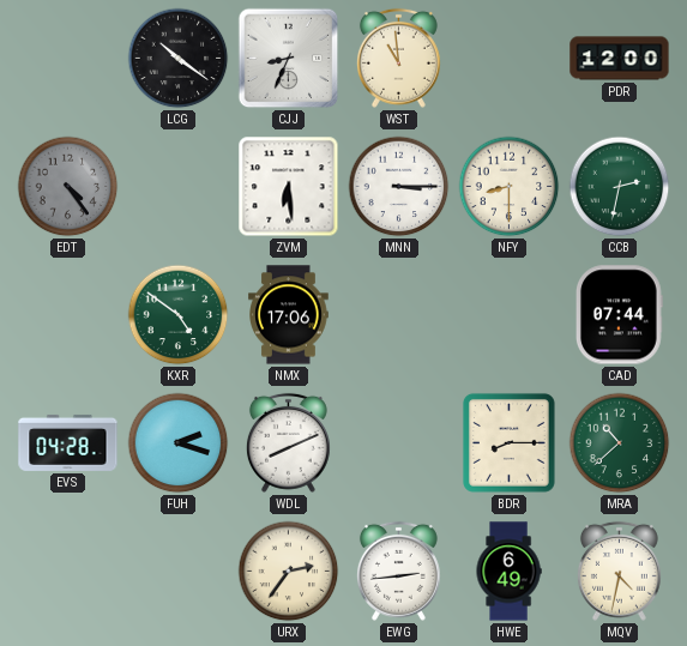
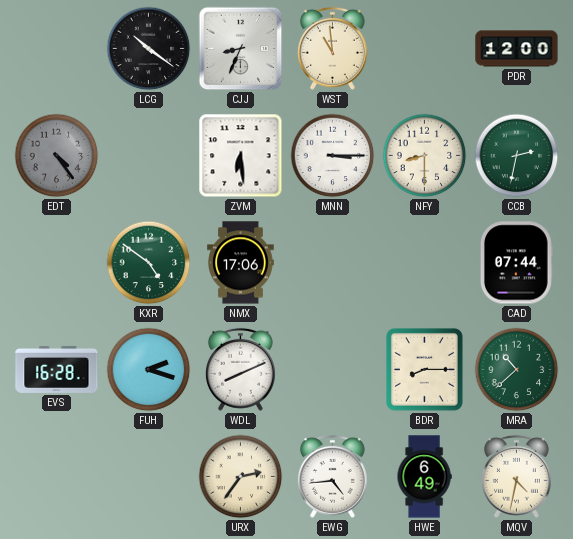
EVS: 04:28 -> 16:28 (57, 369)
EWG: 2:44 -> 4:44 (332, 476)
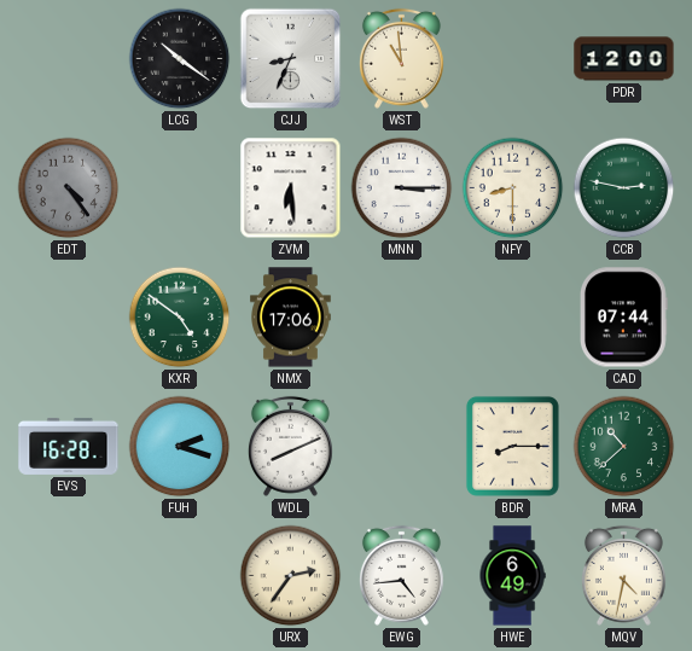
CCB: 2:32 -> 2:47 (624, 188)
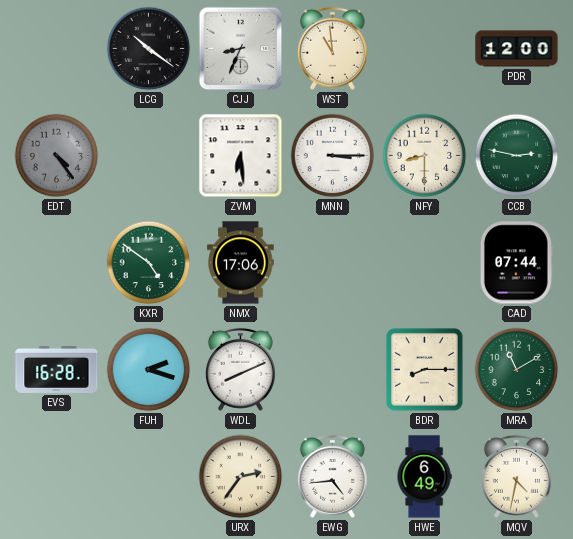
MRA: 10:38 -> 11:10 (517, 370)
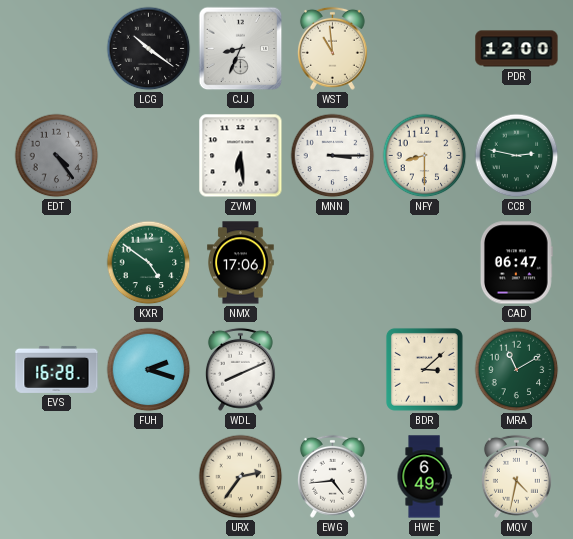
CAD: 07:44 -> 06:47 (516, 263)
BDR: 8:15 -> 3:08 (424, 369)
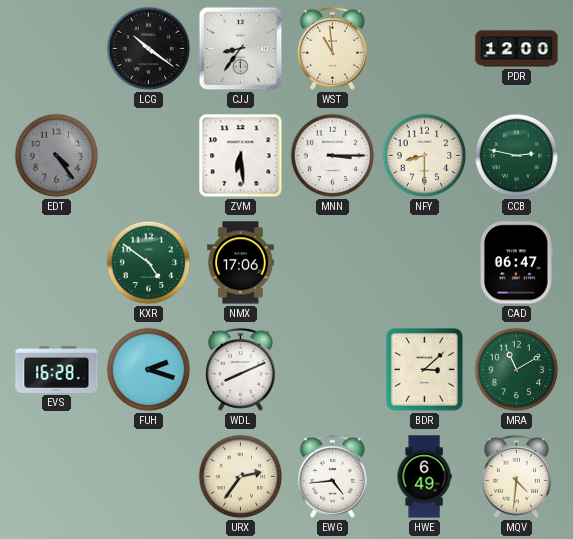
CJJ: 8:34 -> 8:36 (241, 49)
MQV: 4:32 -> 4:31 (516, 476)
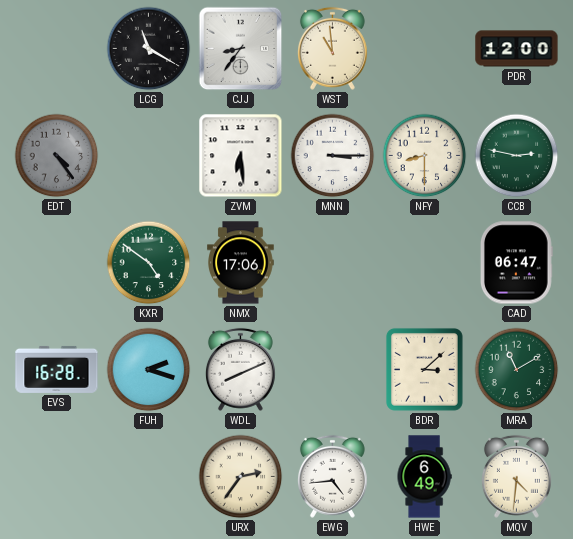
LCG: 10:21 -> 11:20 (149, 49)
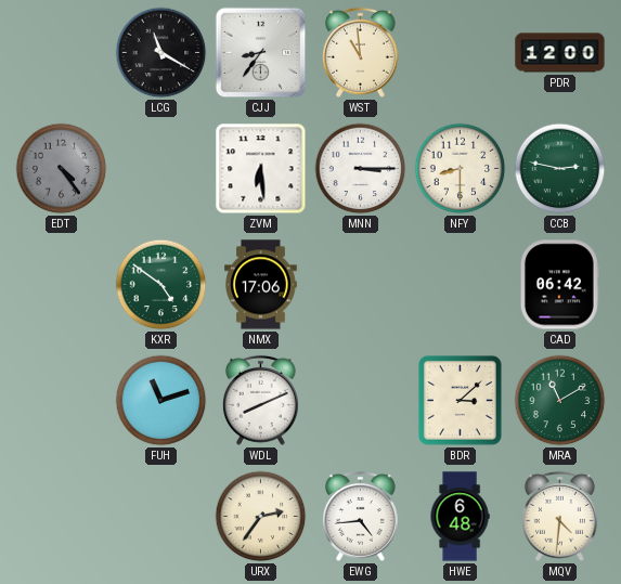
CAD: 06:47 -> 06:42 (559, 285)
EVS: 16:28 -> none (57, 369)
FUH: 2:18 -> 11:12 (161, 401)
HWE: 6:49 -> 6:48 (460, 517)
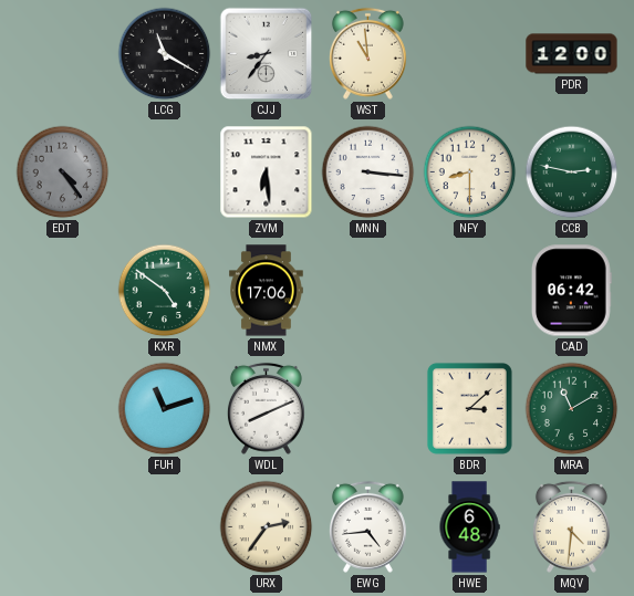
MNN: 3:15 -> 3:16 (368, 172)
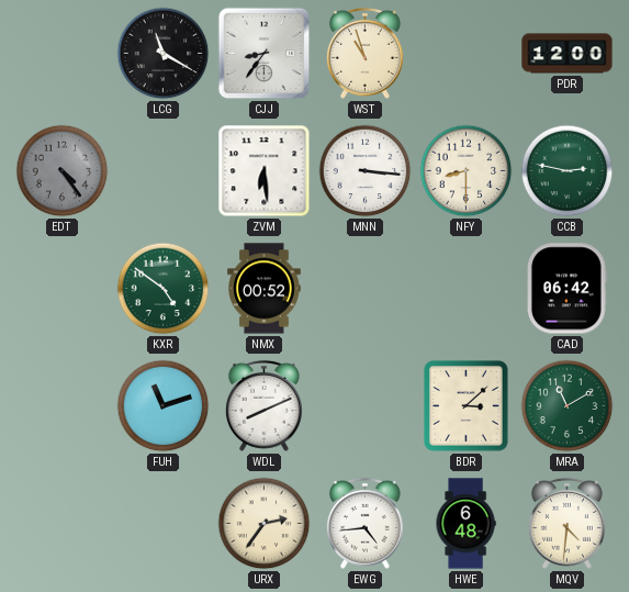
WST: 10:59 -> 10:57 (364, 53)
NMX: 17:06 -> 00:52 (265, 289)
